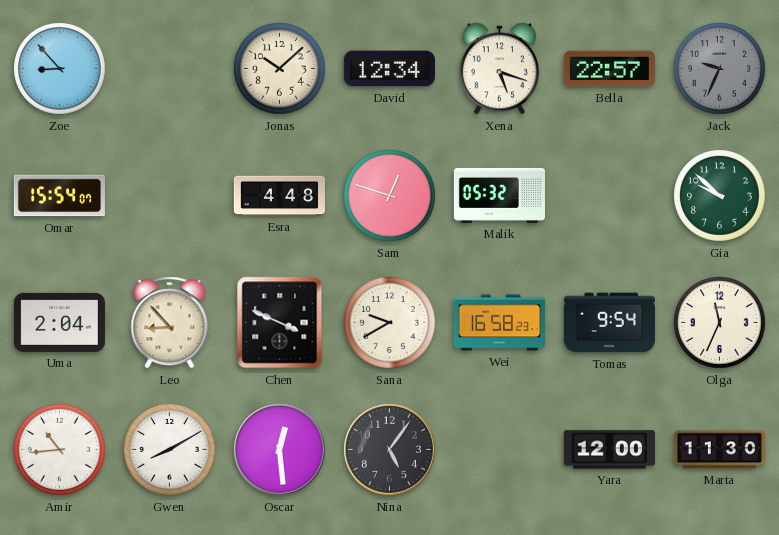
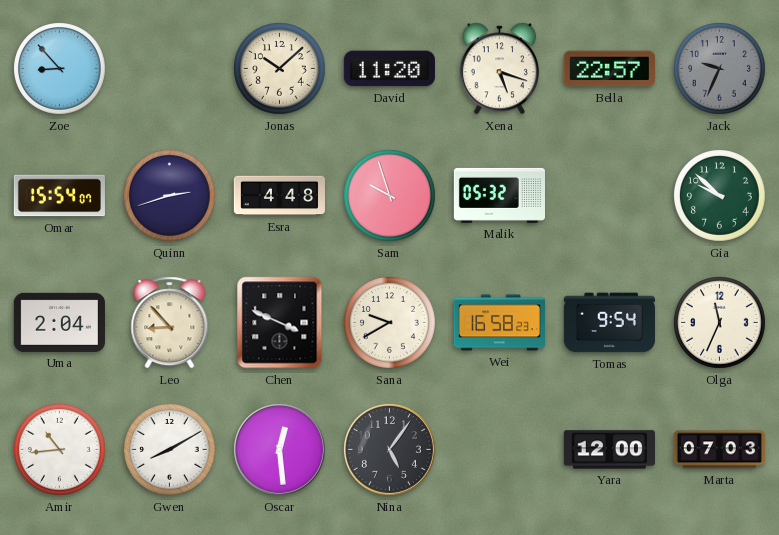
David: 12:34 -> 11:20 (389, 69)
Quinn: none -> 2:42 (170, 196)
Sam: 12:48 -> 9:57 (390, 196)
Marta: 11:30 -> 07:03 (719, 450)
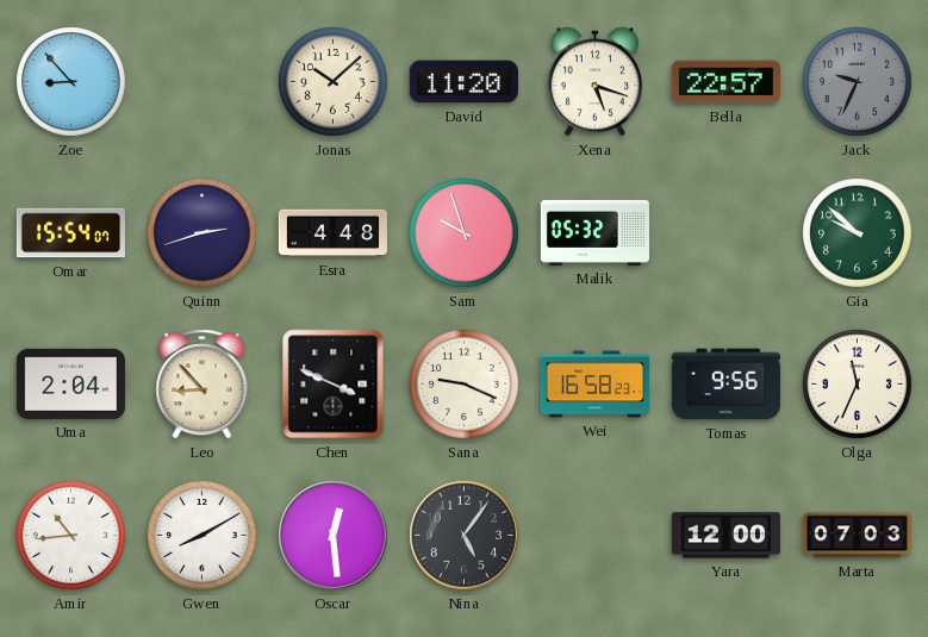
Sana: 9:40 -> 9:19 (465, 385)
Tomas: 9:54 -> 9:56 (725, 385)
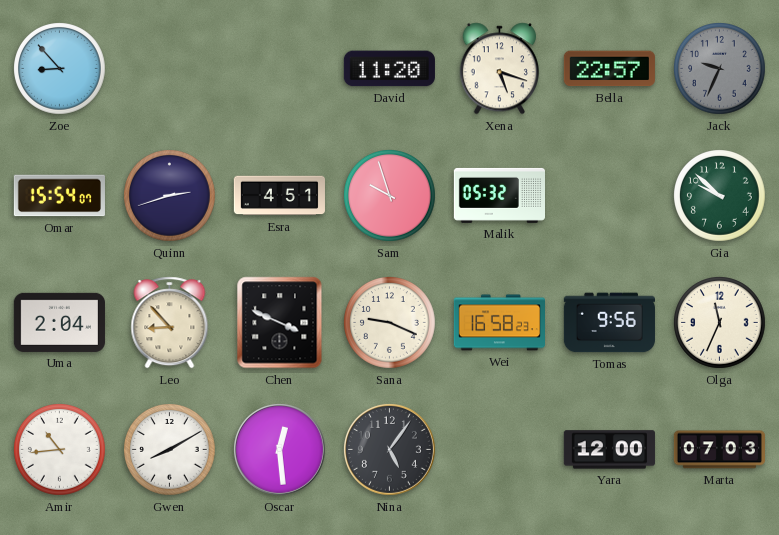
Jonas: 10:08 -> none (334, 82)
Esra: 4:48 -> 4:51 (279, 196)
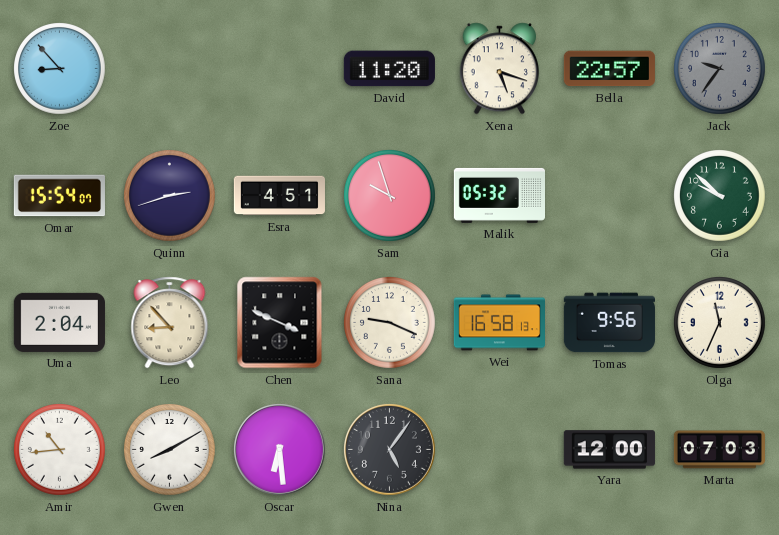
Jack: 9:34 -> 9:36 (720, 69)
Wei: 16:58:23 -> 16:58:13 (499, 323)
Oscar: 12:29 -> 6:29 (279, 449)
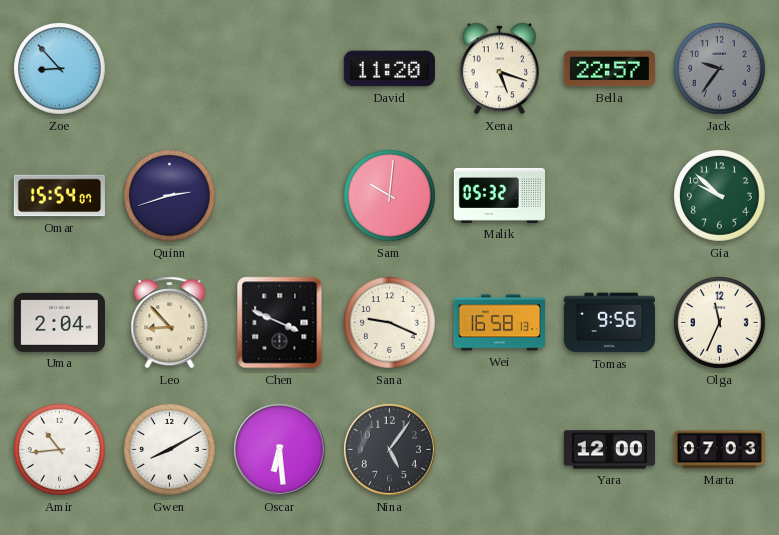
Esra: 4:51 -> none (279, 196)
Sam: 9:57 -> 10:01 (390, 196)
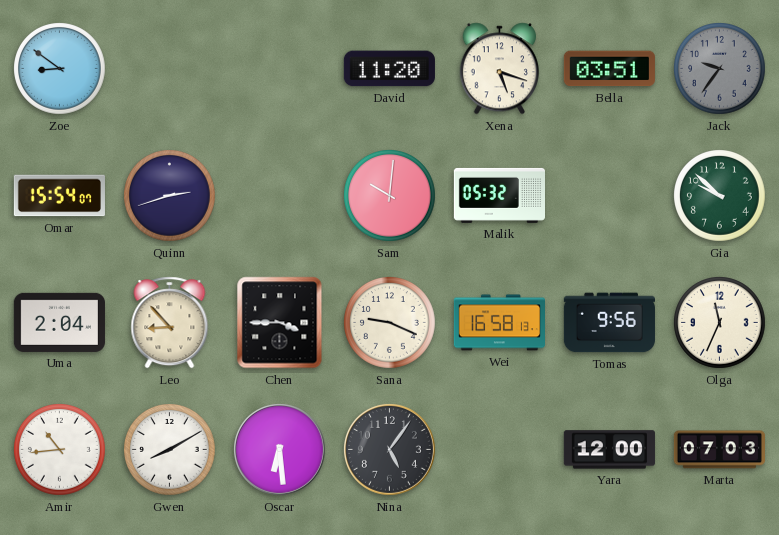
Zoe: 8:53 -> 8:51 (60, 69)
Bella: 22:57 -> 03:51 (609, 69)
Chen: 3:49 -> 3:45 (280, 323)
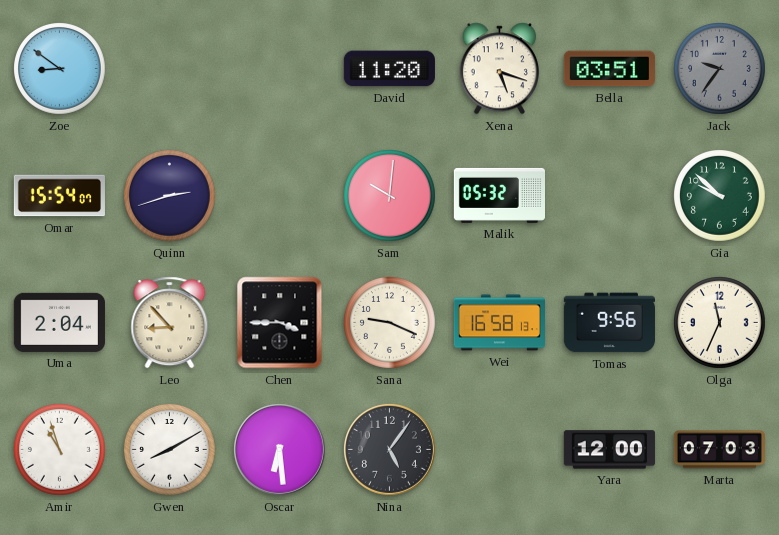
Amir: 10:44 -> 10:57 (60, 450)
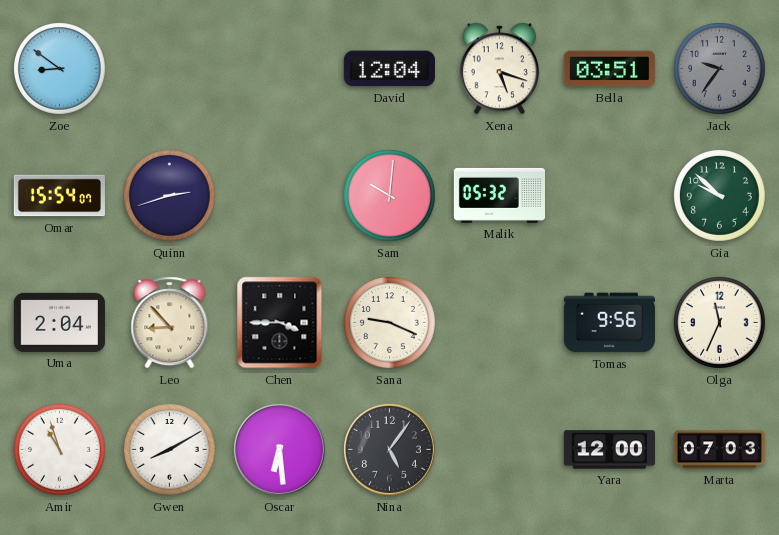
David: 11:20 -> 12:04 (389, 69)
Wei: 16:58 -> none (499, 323)
